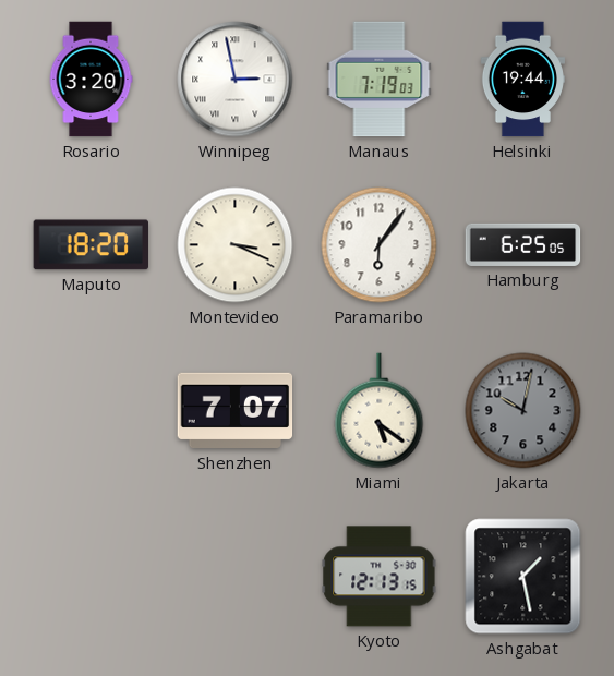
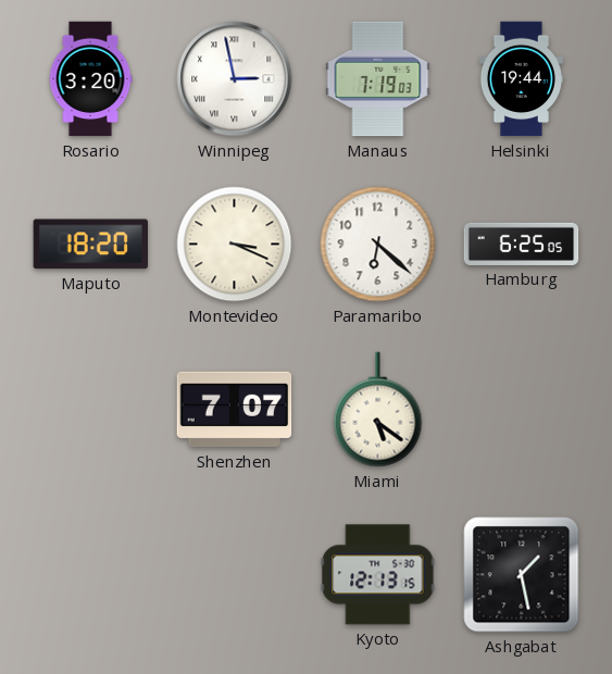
Paramaribo: 6:06 -> 6:22 (378, 245)
Jakarta: 10:02 -> none (523, 411)
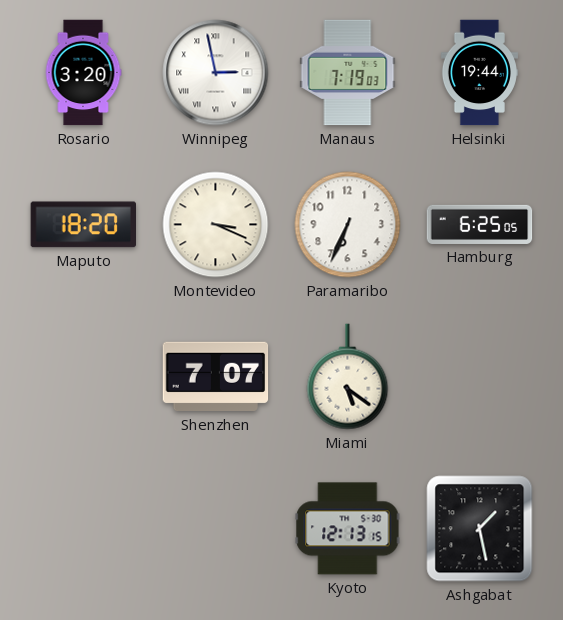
Paramaribo: 6:22 -> 6:34 (348, 225)
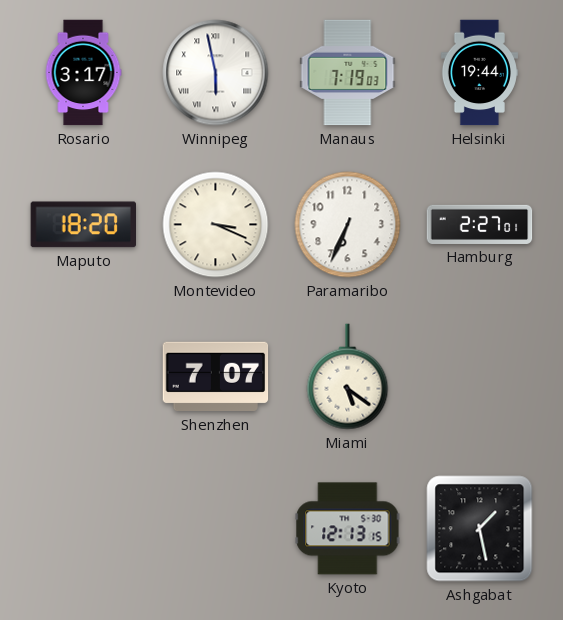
Rosario: 3:20 -> 3:17 (83, 73)
Winnipeg: 2:58 -> 5:58 (216, 73)
Hamburg: 6:25 -> 2:27 (480, 224)
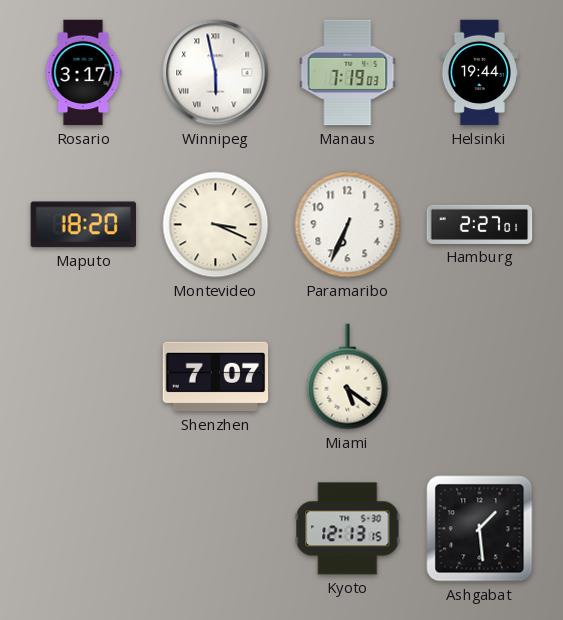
Ashgabat: 1:28 -> 1:29 (480, 529)
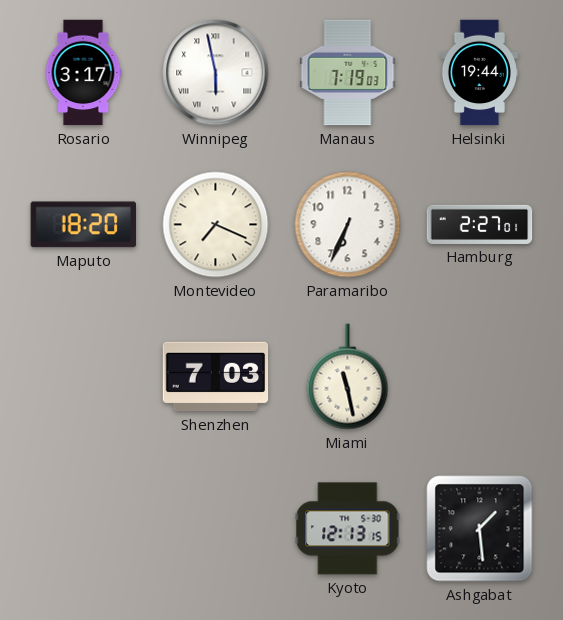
Montevideo: 3:19 -> 7:19 (216, 225)
Shenzhen: 7:07 -> 7:03 (216, 377)
Miami: 5:21 -> 11:28 (348, 377)
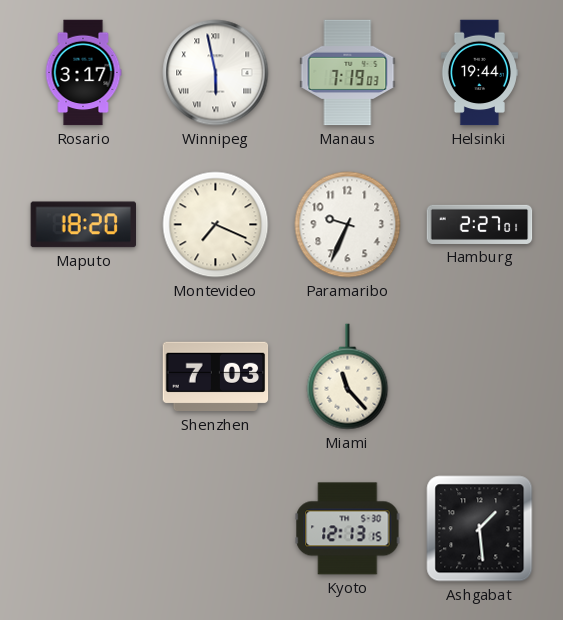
Paramaribo: 6:34 -> 9:34 (348, 225)
Miami: 11:28 -> 11:23 (348, 377)
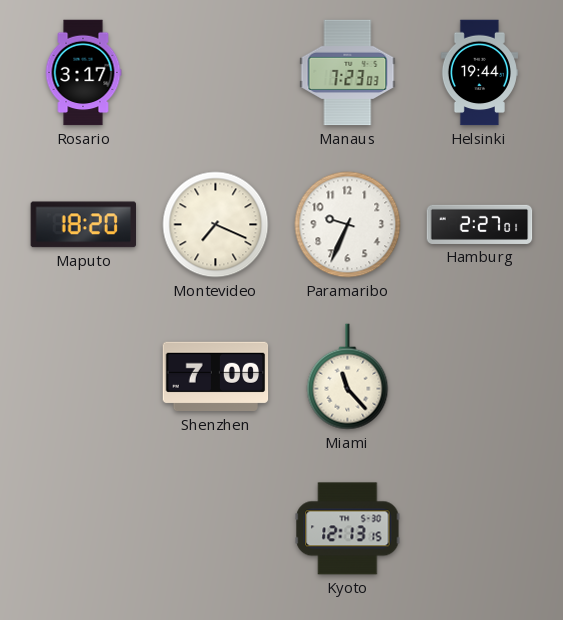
Winnipeg: 5:58 -> none (216, 73)
Manaus: 7:19 -> 7:23 (348, 73)
Shenzhen: 7:03 -> 7:00 (216, 377)
Ashgabat: 1:29 -> none (480, 529)
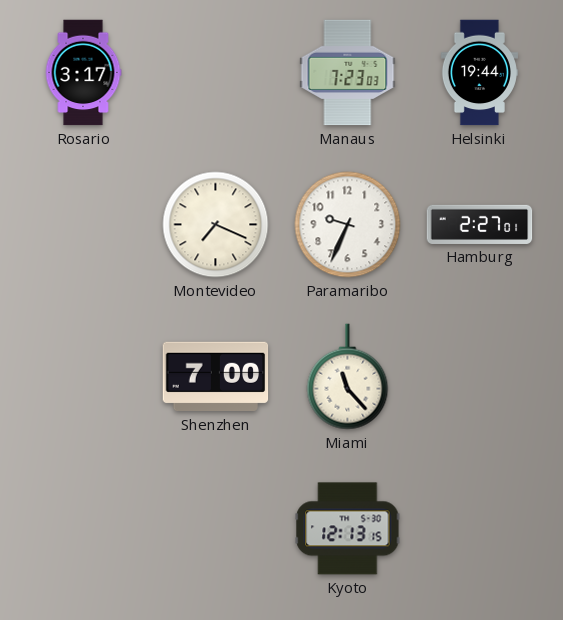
Maputo: 18:20 -> none (83, 225)
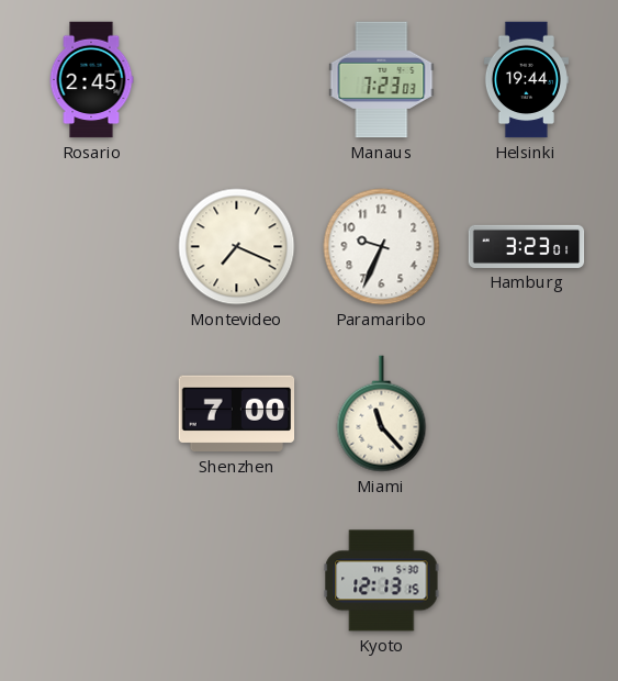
Rosario: 3:17 -> 2:45 (91, 80)
Hamburg: 2:27 -> 3:23 (527, 246)
